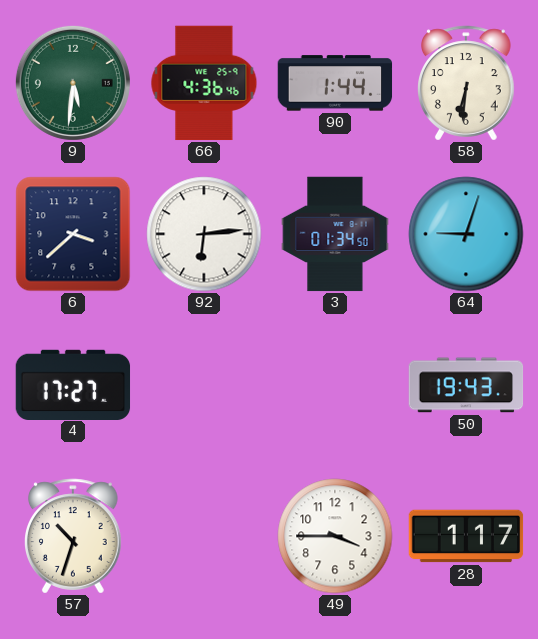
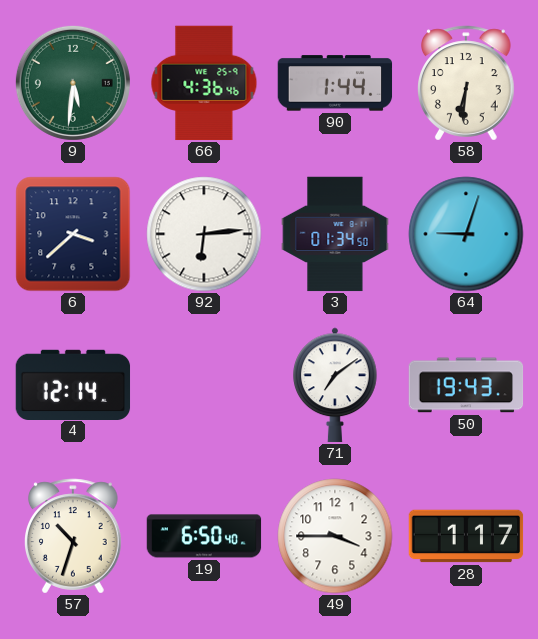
4: 17:27 -> 12:14 (73, 384)
71: none -> 7:09 (336, 385)
19: none -> 6:50 (204, 536)
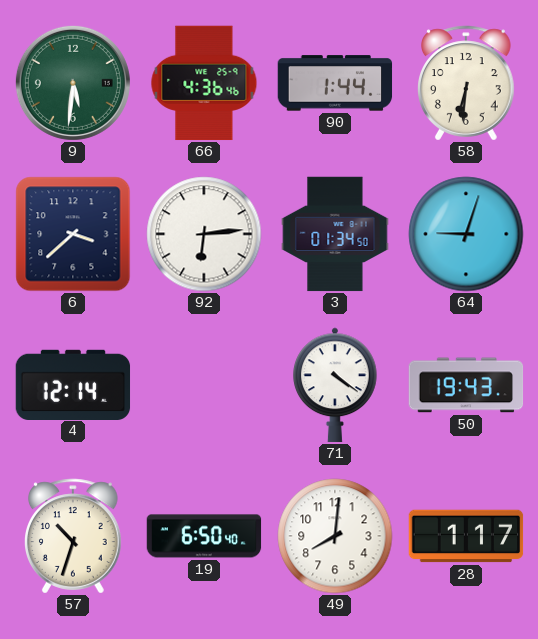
71: 7:09 -> 4:21 (336, 385)
49: 3:45 -> 8:01 (335, 536)
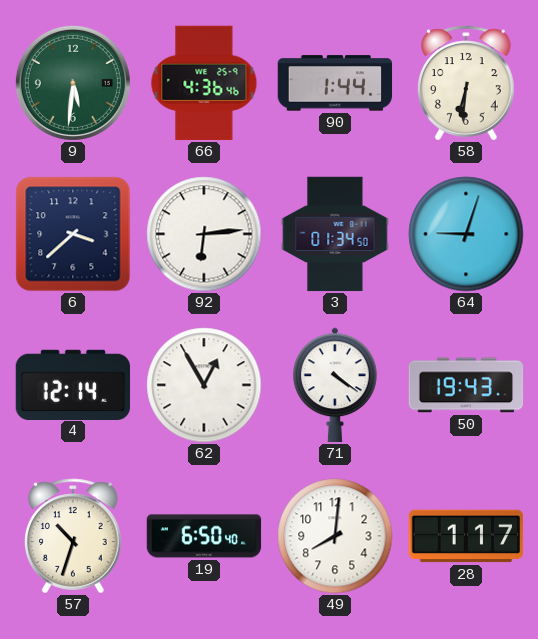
62: none -> 12:55 (204, 385)
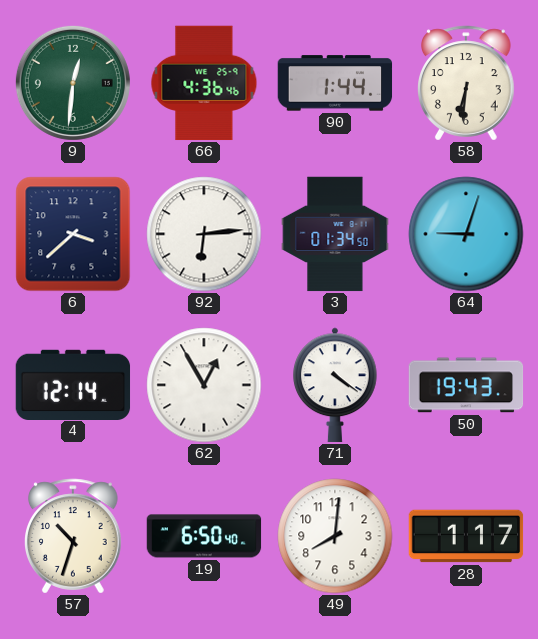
9: 5:31 -> 12:31 (73, 83)
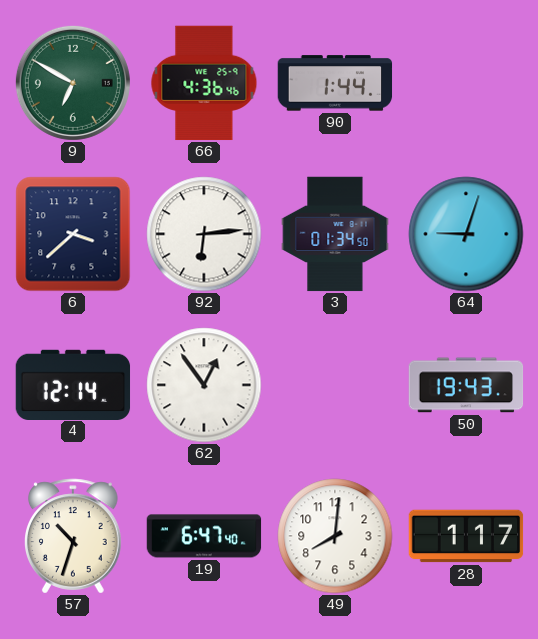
9: 12:31 -> 6:50 (73, 83)
58: 6:31 -> none (467, 83)
62: 12:55 -> 12:54 (204, 385)
71: 4:21 -> none (336, 385)
19: 6:50 -> 6:47 (204, 536)
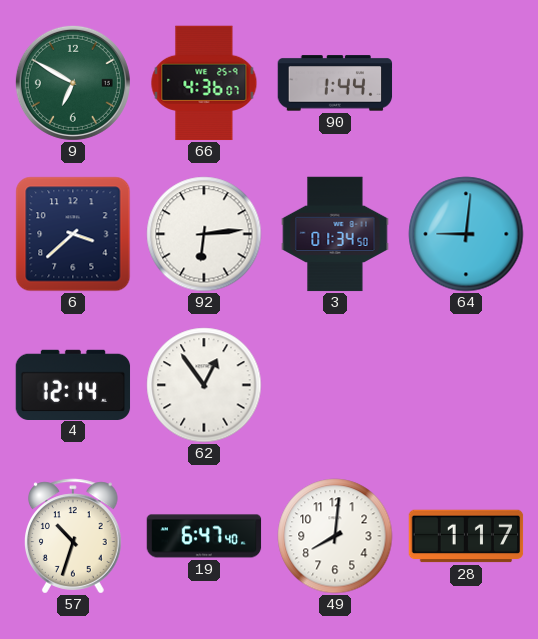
66: 4:36:46 -> 4:36:07 (204, 83)
64: 9:03 -> 9:01 (466, 234)
50: 19:43 -> none (466, 385)
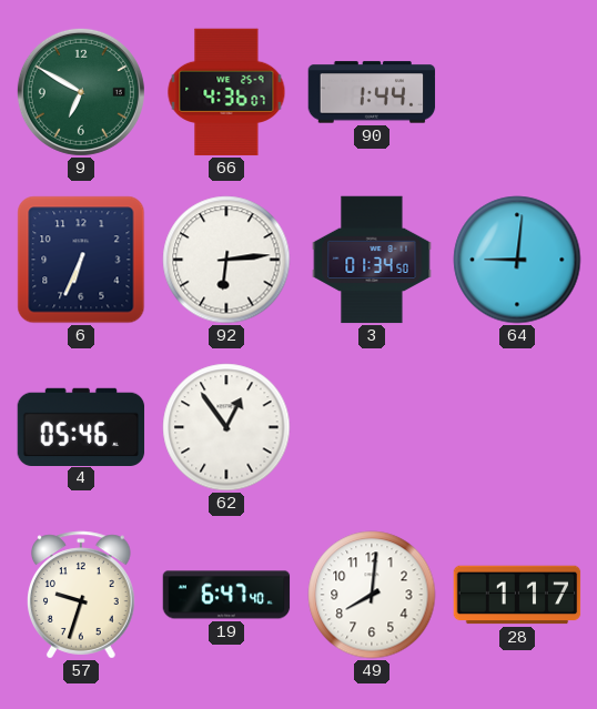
6: 3:38 -> 6:34 (81, 260)
4: 12:14 -> 05:46 (81, 426)
57: 10:33 -> 9:33 (82, 595)
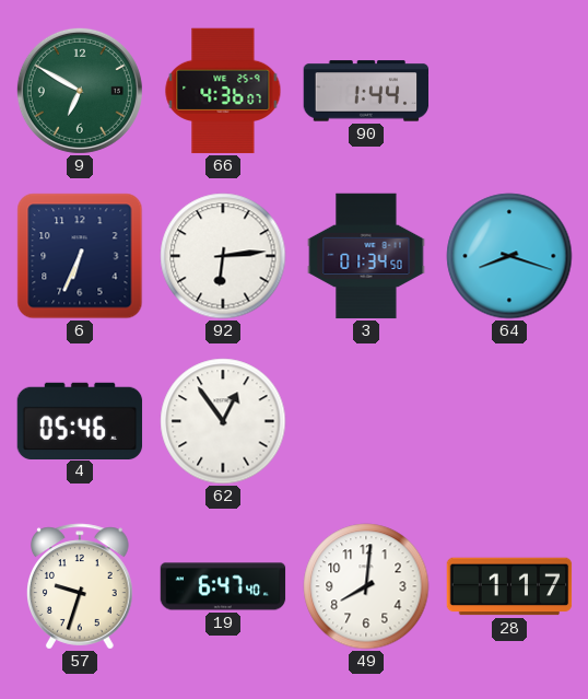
64: 9:01 -> 8:18 (509, 256)
